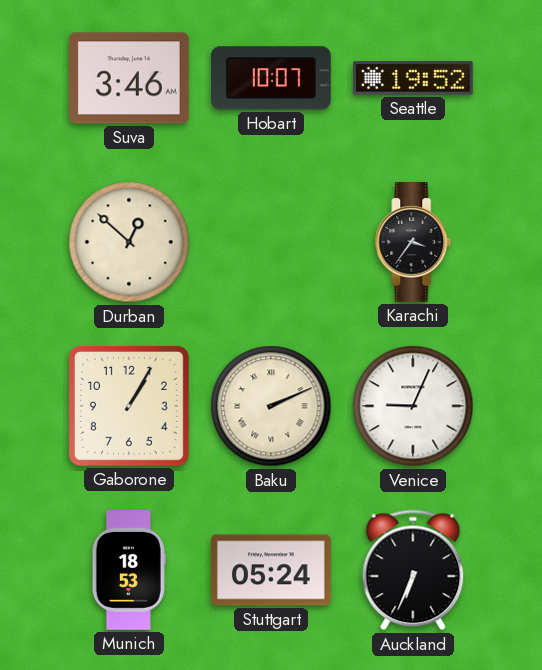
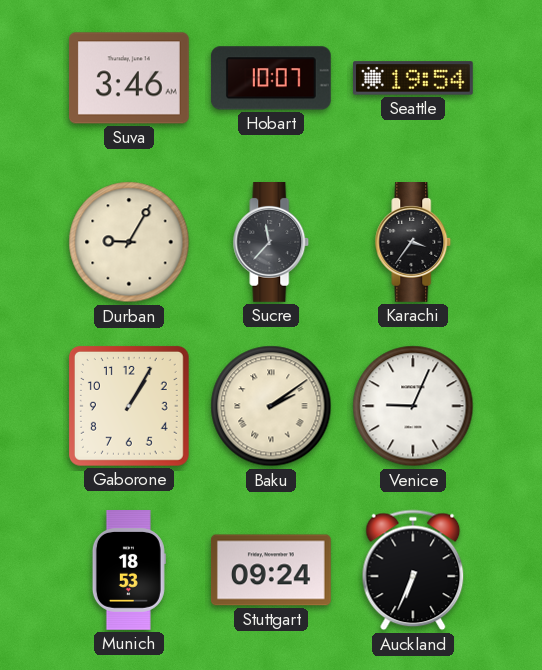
Seattle: 19:52 -> 19:54 (414, 78)
Durban: 12:52 -> 9:05 (129, 242)
Sucre: none -> 11:37 (271, 243)
Baku: 2:11 -> 2:09 (271, 406)
Stuttgart: 05:24 -> 09:24 (271, 570)
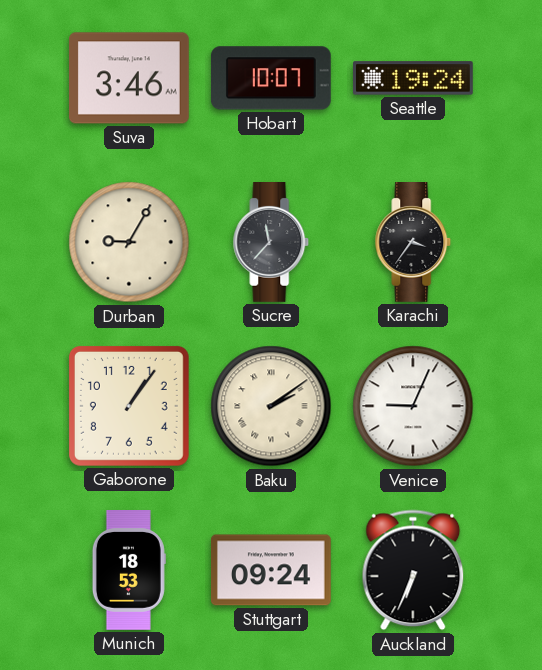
Seattle: 19:54 -> 19:24 (414, 78)
Gaborone: 1:05 -> 1:06 (129, 406)
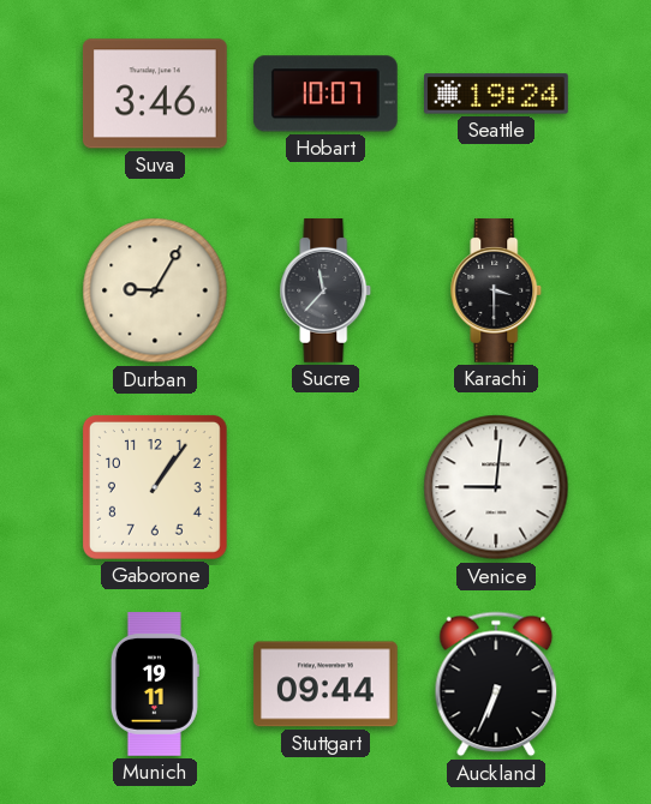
Karachi: 3:36 -> 3:30 (496, 292)
Baku: 2:09 -> none (271, 406)
Venice: 9:04 -> 9:01 (496, 487)
Munich: 18:53 -> 19:11 (155, 685)
Stuttgart: 09:24 -> 09:44 (325, 684)
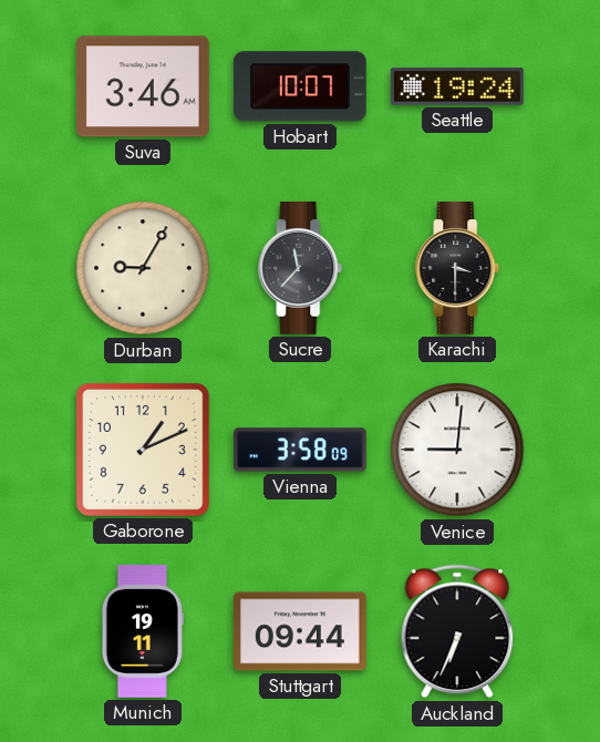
Gaborone: 1:06 -> 1:11 (143, 450)
Vienna: none -> 3:58 (301, 450)
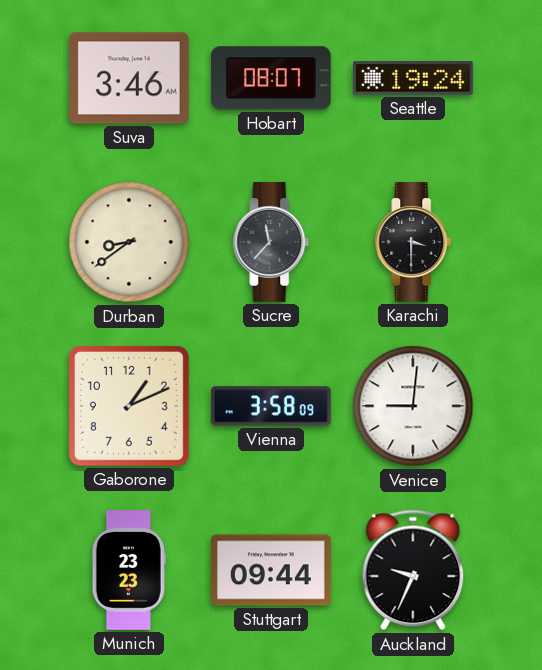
Hobart: 10:07 -> 08:07 (271, 78)
Durban: 9:05 -> 8:39 (129, 242)
Munich: 19:11 -> 23:23 (129, 571)
Auckland: 6:34 -> 9:34 (413, 570)
